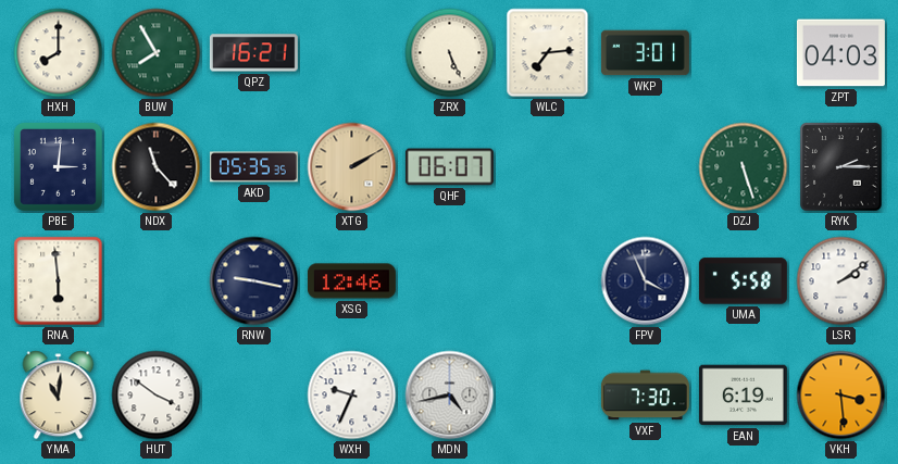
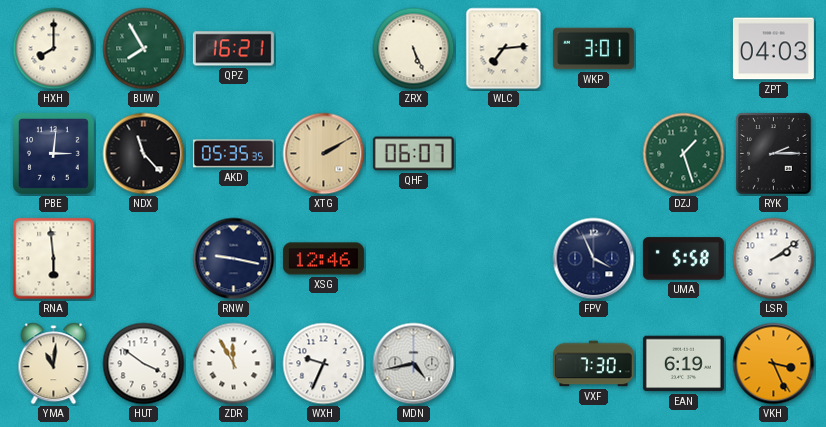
DZJ: 5:27 -> 1:27 (684, 154)
ZDR: none -> 11:55 (234, 364)
VKH: 3:29 -> 3:26 (774, 364)
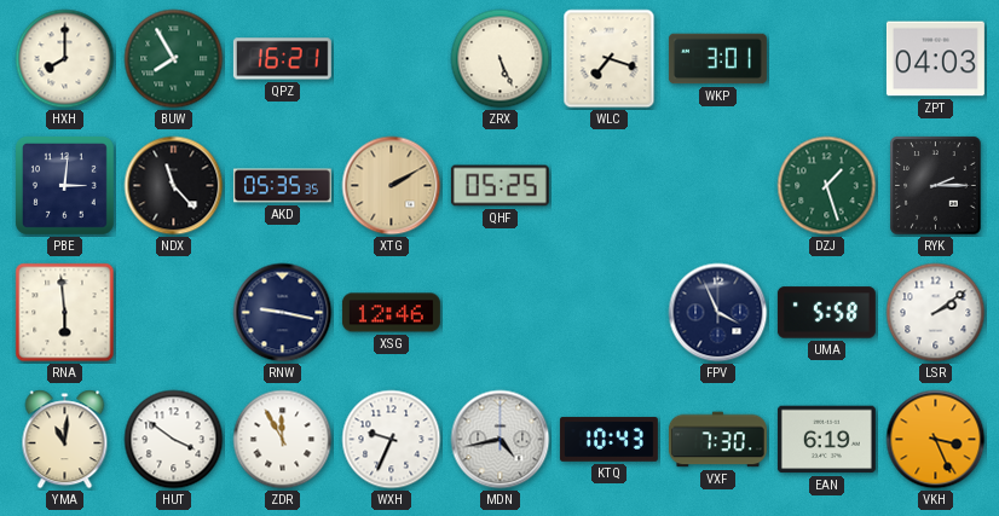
WLC: 7:14 -> 7:18 (610, 59)
QHF: 06:07 -> 05:25 (500, 186)
KTQ: none -> 10:43 (608, 440)
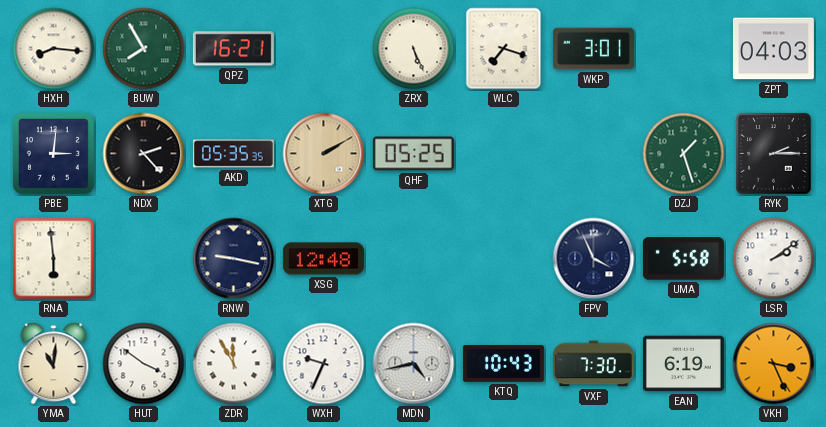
HXH: 8:00 -> 8:16 (54, 49)
NDX: 11:23 -> 2:23 (144, 154)
XSG: 12:46 -> 12:48 (323, 259)
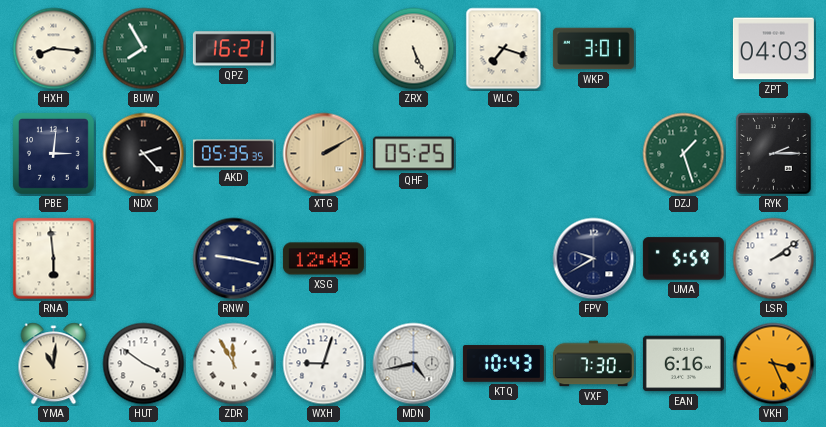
FPV: 3:56 -> 9:40 (594, 259)
UMA: 5:58 -> 5:59 (683, 259)
WXH: 9:34 -> 9:03 (324, 364)
EAN: 6:19 -> 6:16 (683, 364)
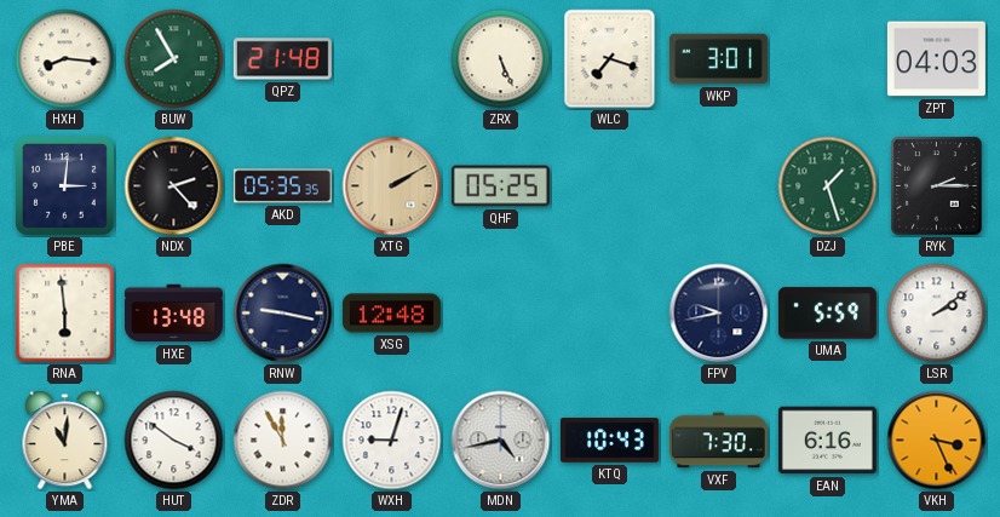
QPZ: 16:21 -> 21:48 (282, 59)
HXE: none -> 13:48 (173, 314)
FPV: 9:40 -> 9:43 (719, 314)
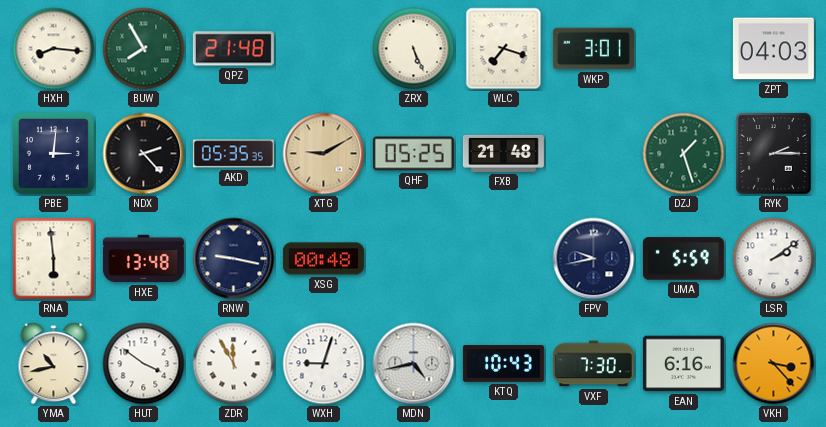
XTG: 2:10 -> 9:10 (324, 154)
FXB: none -> 21:48 (503, 153)
XSG: 12:48 -> 00:48 (323, 259)
YMA: 11:01 -> 10:43 (54, 364)
VKH: 3:26 -> 3:23 (774, 364)
